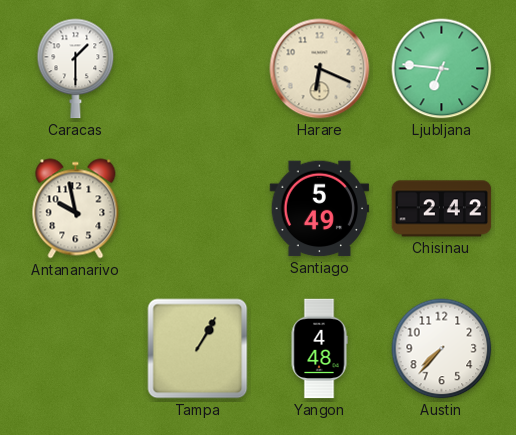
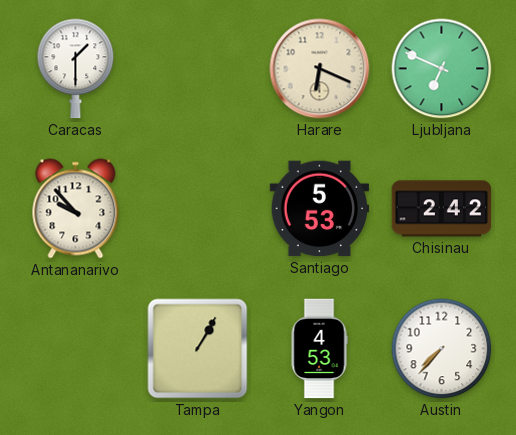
Ljubljana: 6:46 -> 6:49 (442, 69)
Antananarivo: 9:58 -> 9:53 (76, 209)
Santiago: 5:49 -> 5:53 (320, 209)
Yangon: 4:48 -> 4:53 (319, 349)
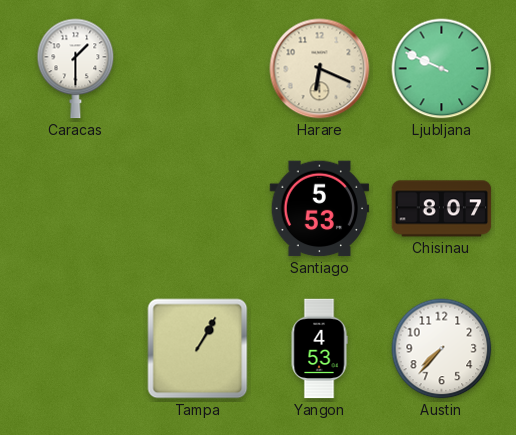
Ljubljana: 6:49 -> 9:49 (442, 69)
Antananarivo: 9:53 -> none (76, 209)
Chisinau: 2:42 -> 8:07 (442, 209)
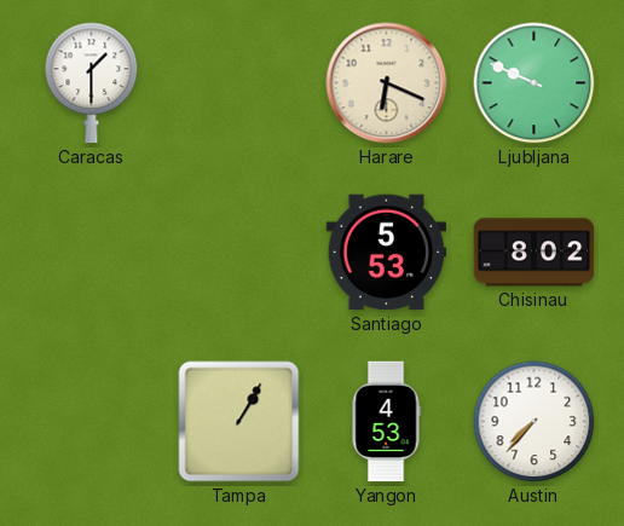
Chisinau: 8:07 -> 8:02 (535, 253)
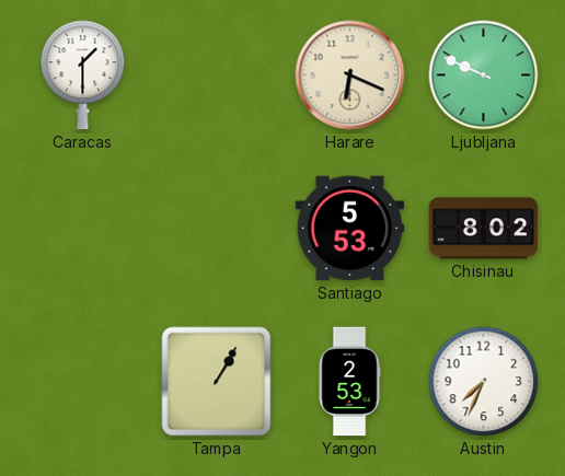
Yangon: 4:53 -> 2:53 (349, 382)
Austin: 7:37 -> 7:34 (484, 382)
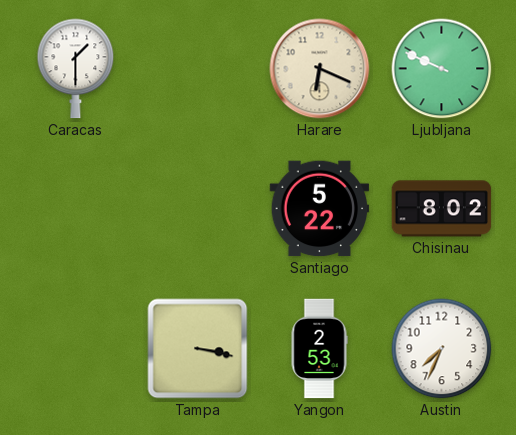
Santiago: 5:53 -> 5:22 (320, 209)
Tampa: 1:05 -> 3:17 (198, 349)
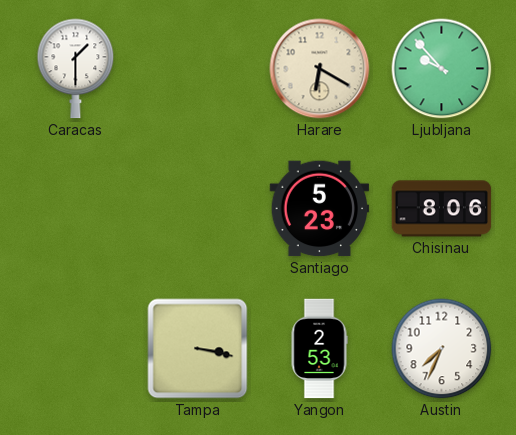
Harare: 6:19 -> 6:20 (320, 69)
Ljubljana: 9:49 -> 9:53 (442, 69)
Santiago: 5:22 -> 5:23 (320, 209)
Chisinau: 8:02 -> 8:06 (442, 209)
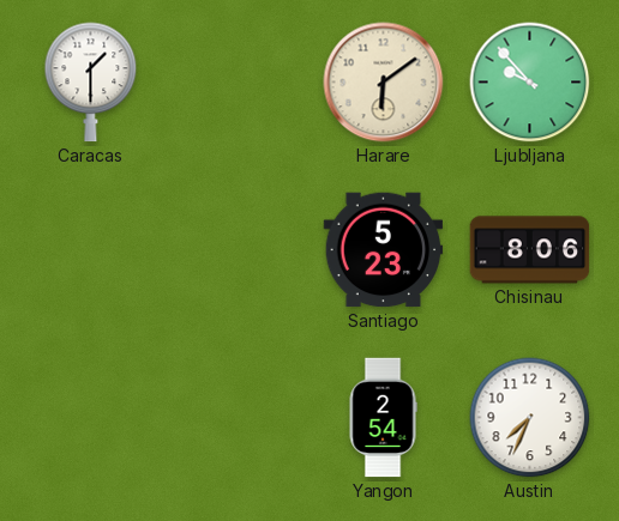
Harare: 6:20 -> 6:09 (384, 83)
Tampa: 3:17 -> none (198, 349)
Yangon: 2:53 -> 2:54 (383, 418)
